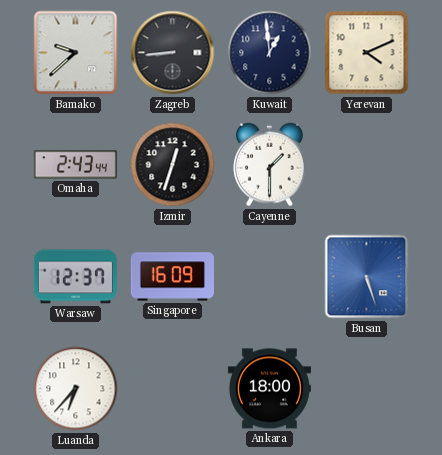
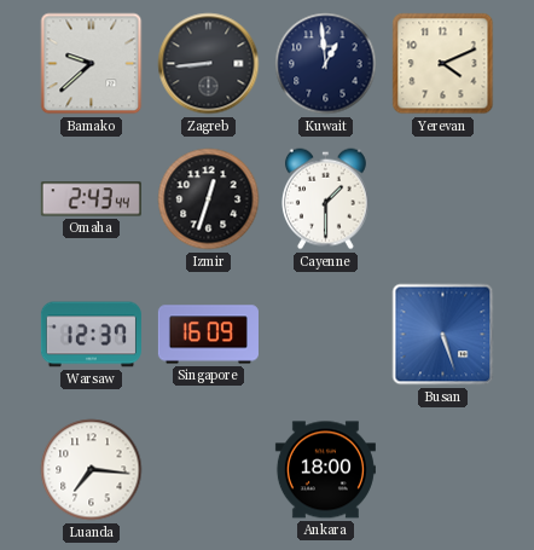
Luanda: 6:37 -> 7:16 (92, 470)
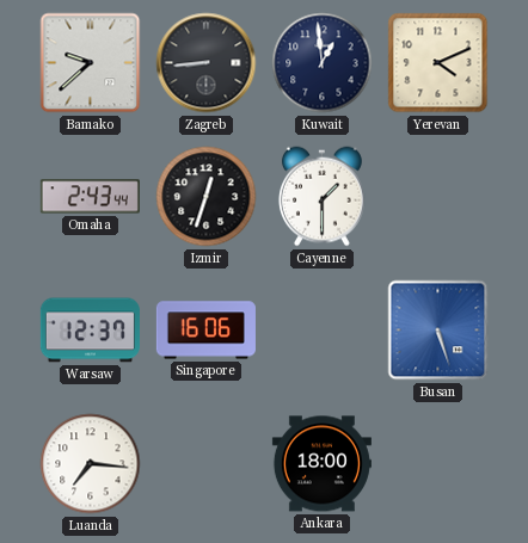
Singapore: 16:09 -> 16:06 (205, 331)
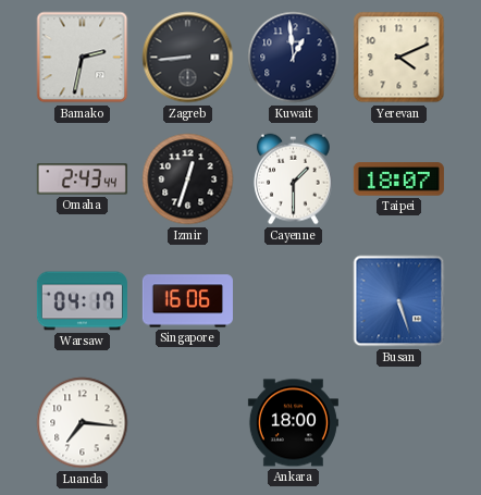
Bamako: 9:38 -> 2:32 (83, 58)
Taipei: none -> 18:07 (398, 180)
Warsaw: 12:37 -> 04:17 (82, 301)
